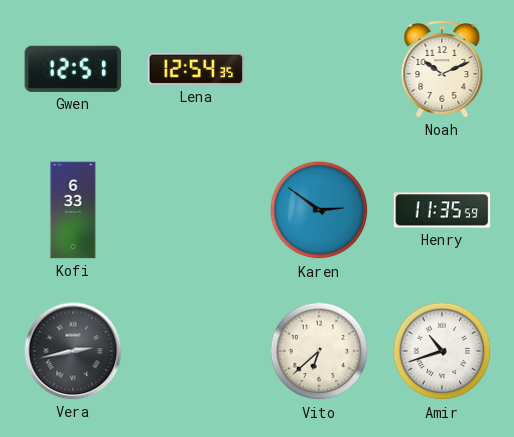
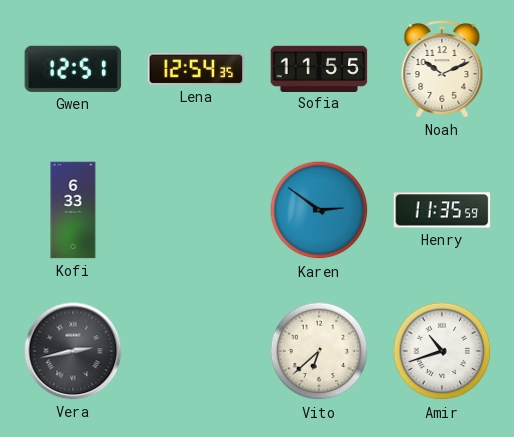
Sofia: none -> 11:55 (319, 68)
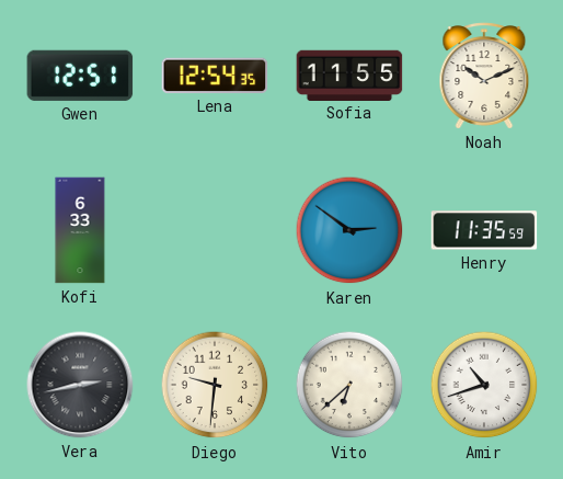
Diego: none -> 9:31 (215, 385)
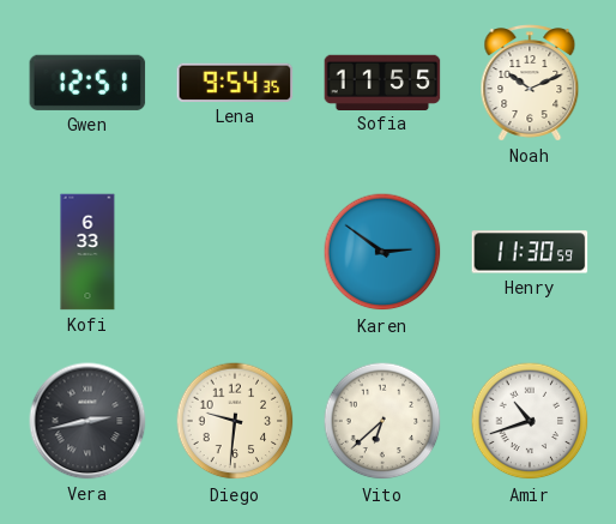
Lena: 12:54 -> 9:54 (235, 83)
Henry: 11:35 -> 11:30 (530, 252)
